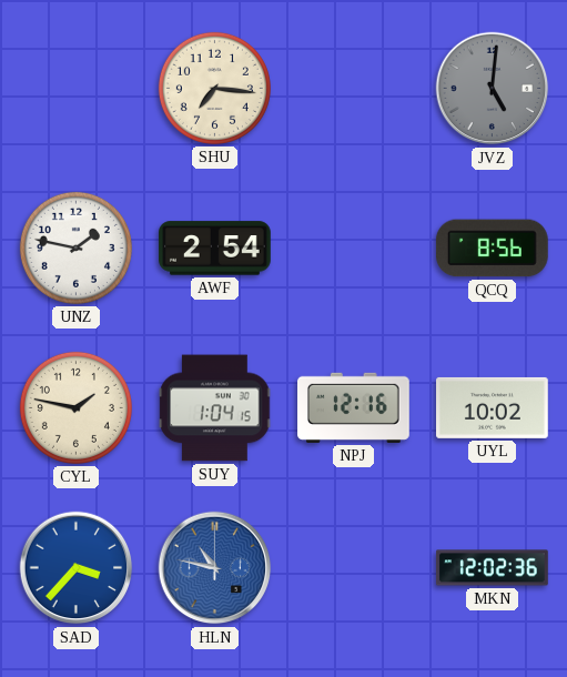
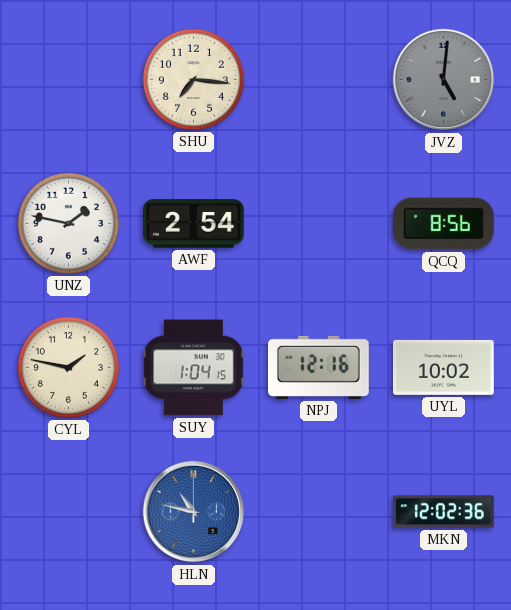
SAD: 3:37 -> none (77, 568)
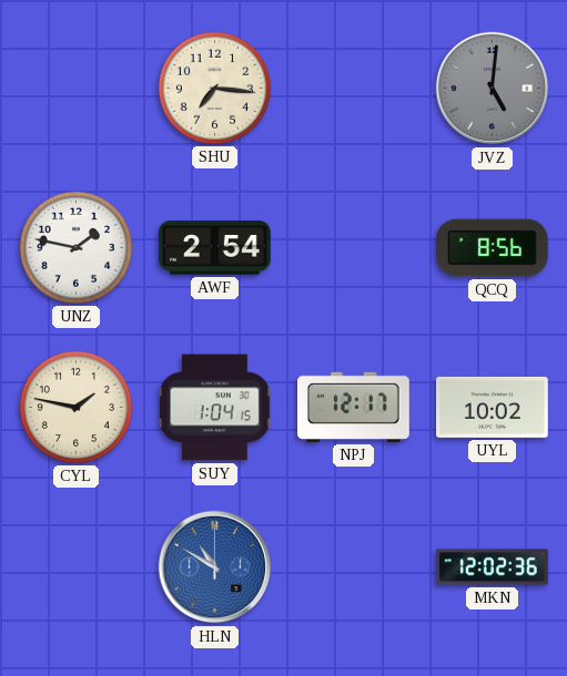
NPJ: 12:16 -> 12:17 (354, 407)
HLN: 10:47 -> 10:50 (215, 567)
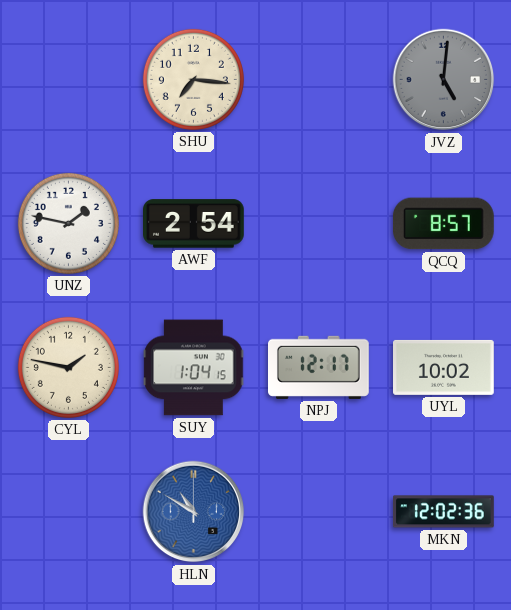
QCQ: 8:56 -> 8:57 (443, 224)
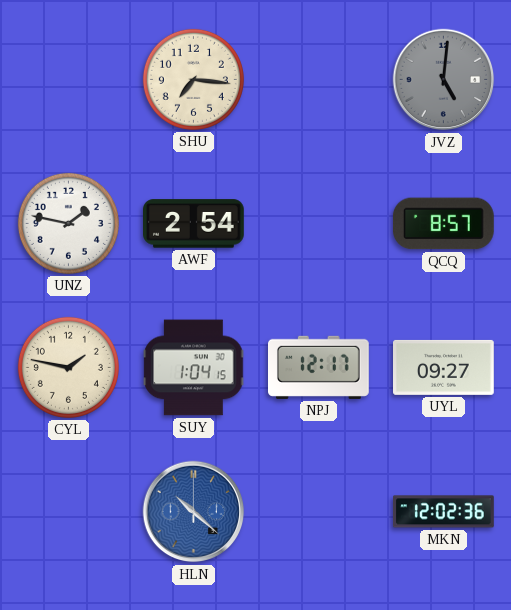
UYL: 10:02 -> 09:27 (444, 367)
HLN: 10:50 -> 10:22 (194, 512)
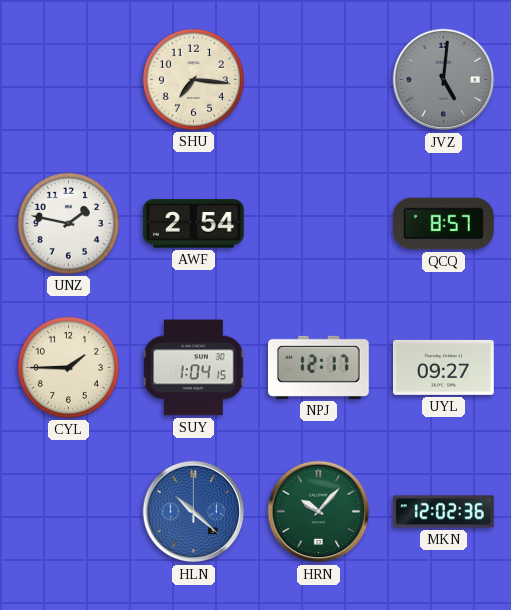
CYL: 1:47 -> 1:45 (68, 367)
HRN: none -> 10:07 (319, 512)
